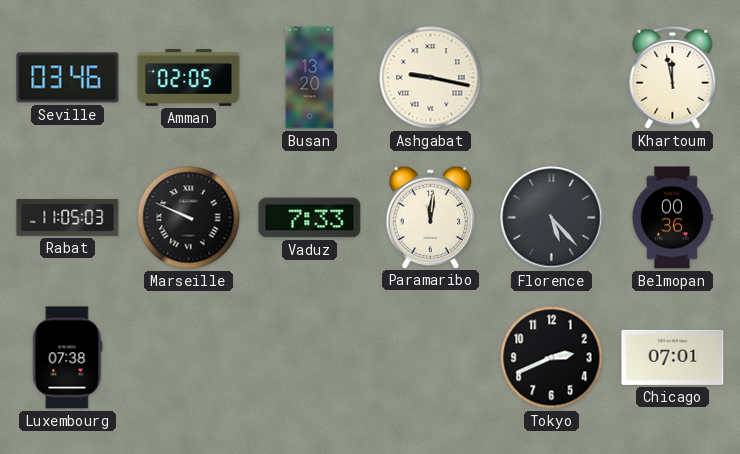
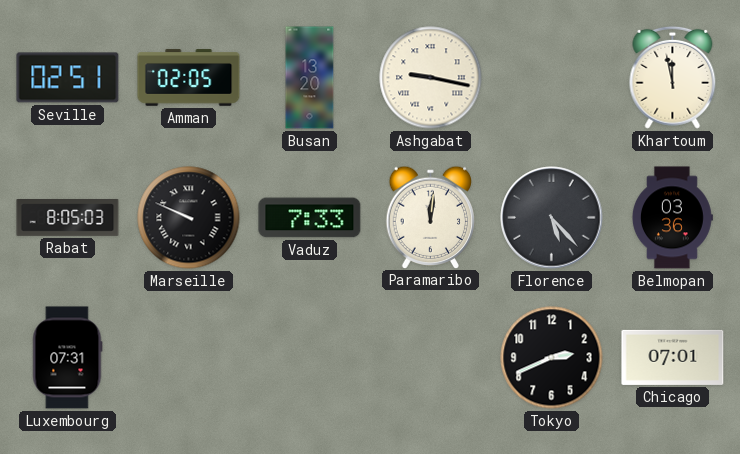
Seville: 03:46 -> 02:51 (68, 78)
Rabat: 11:05 -> 8:05 (68, 218)
Belmopan: 00:36 -> 03:36 (672, 218)
Luxembourg: 07:38 -> 07:31 (67, 358)
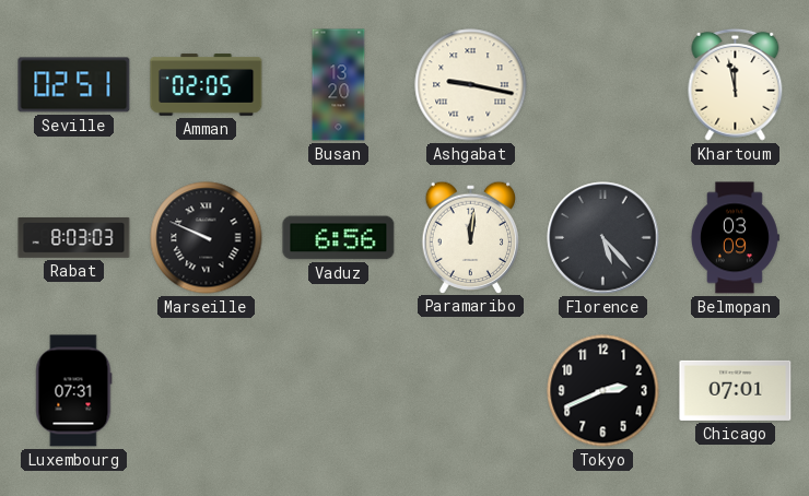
Rabat: 8:05 -> 8:03 (74, 238)
Vaduz: 7:33 -> 6:56 (339, 238)
Belmopan: 03:36 -> 03:09 (735, 238)
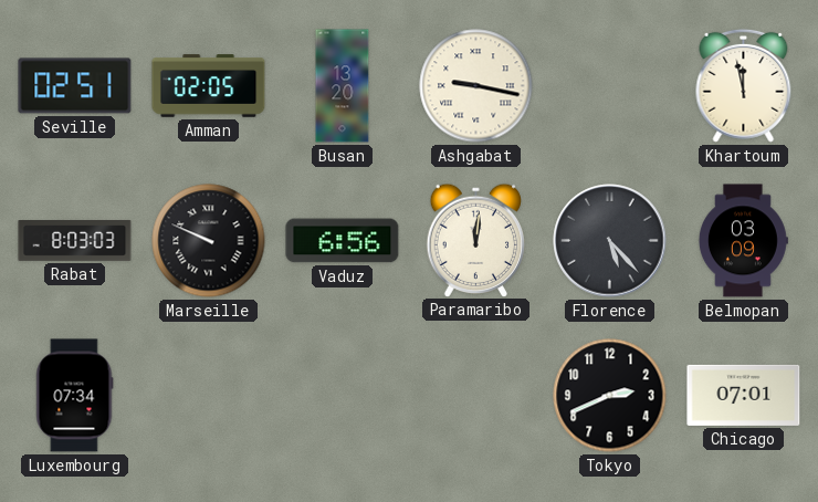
Luxembourg: 07:31 -> 07:34 (74, 396)
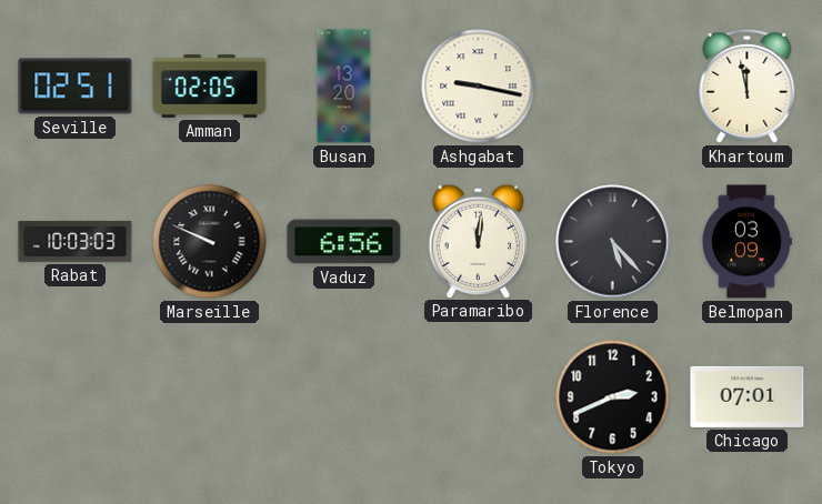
Rabat: 8:03 -> 10:03 (76, 242)
Luxembourg: 07:34 -> none (74, 396)
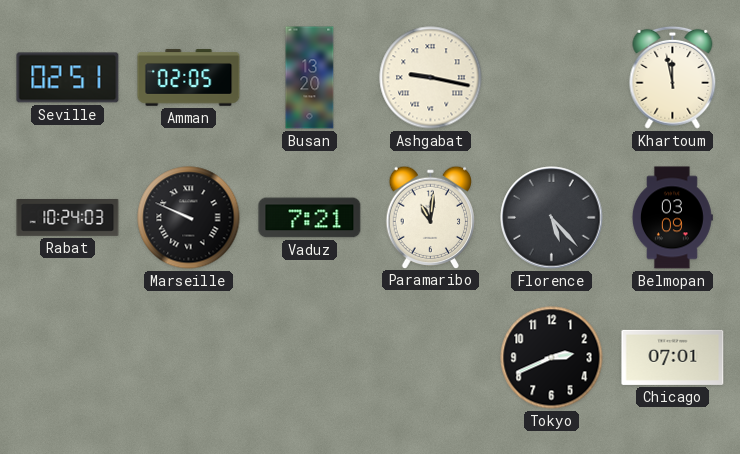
Rabat: 10:03 -> 10:24 (68, 218)
Vaduz: 6:56 -> 7:21 (310, 218)
Paramaribo: 12:01 -> 11:01 (431, 217)
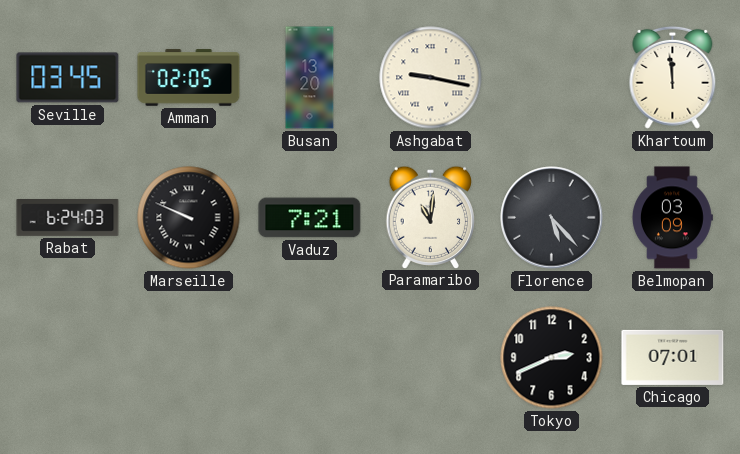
Seville: 02:51 -> 03:45 (68, 78)
Khartoum: 11:58 -> 11:59 (673, 77)
Rabat: 10:24 -> 6:24 (68, 218)
